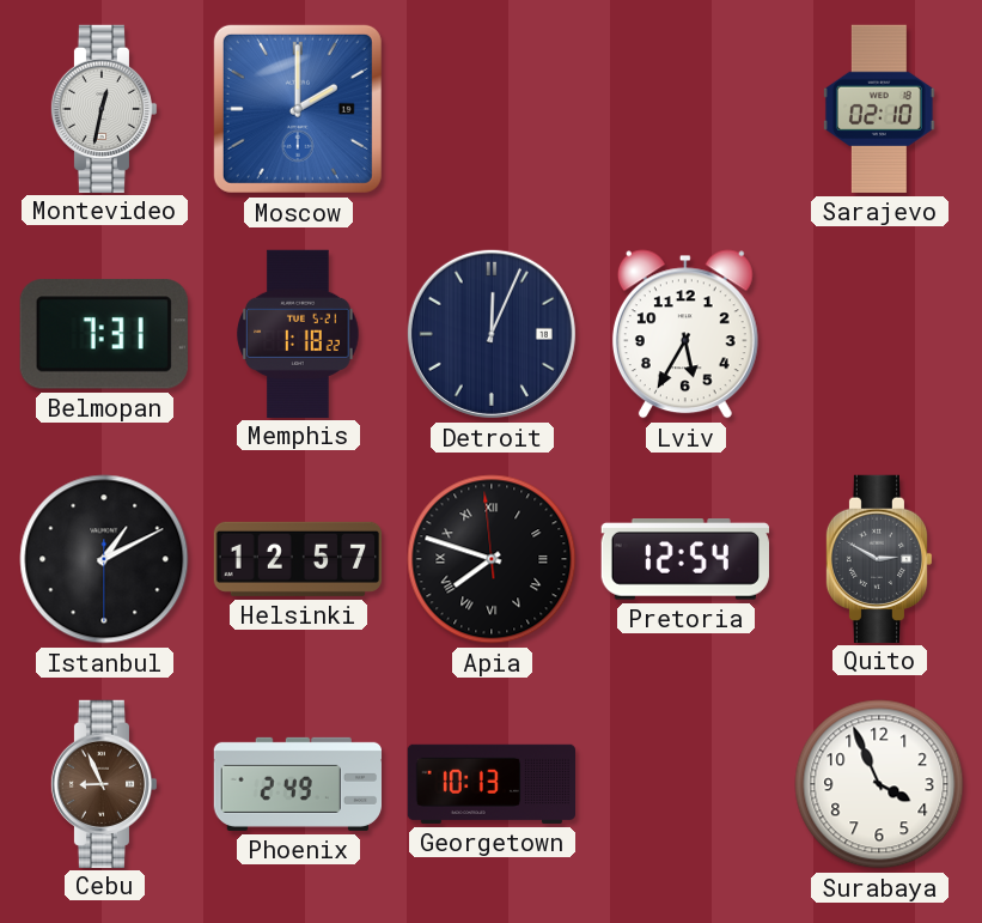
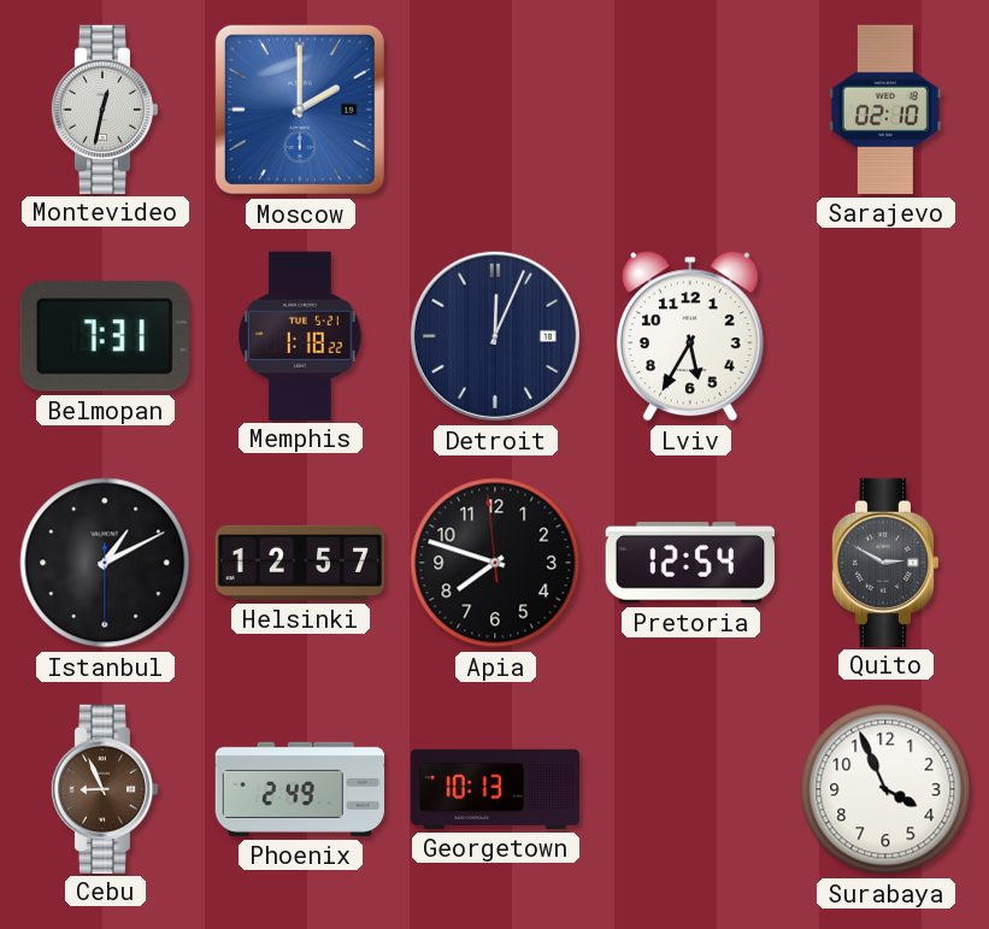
Apia numerals: Roman -> Arabic (495, 563)
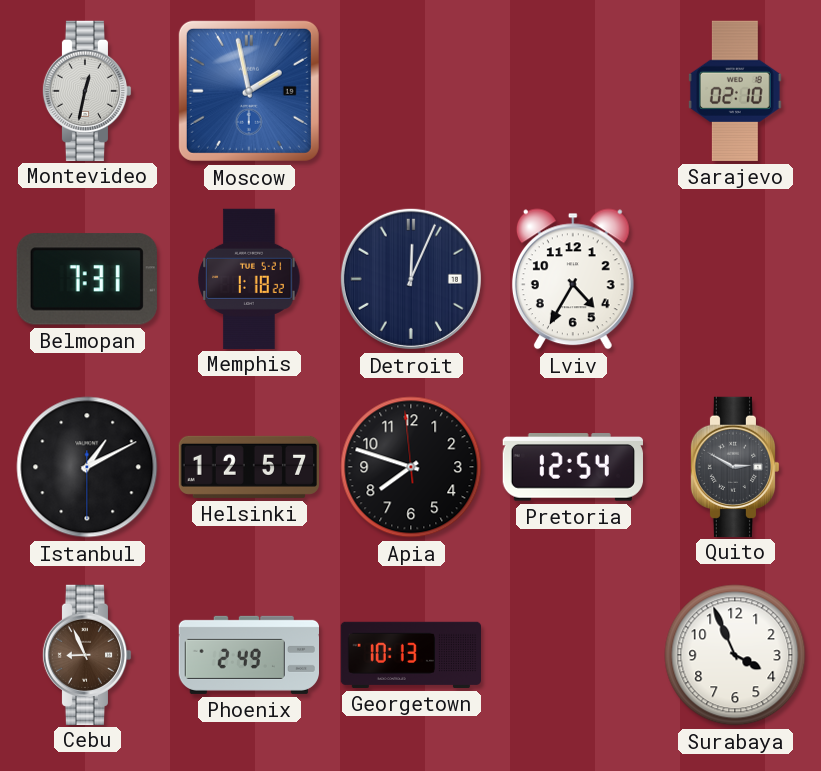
Moscow: 2:00 -> 1:58 (249, 91)
Lviv: 5:35 -> 4:35 (573, 279)
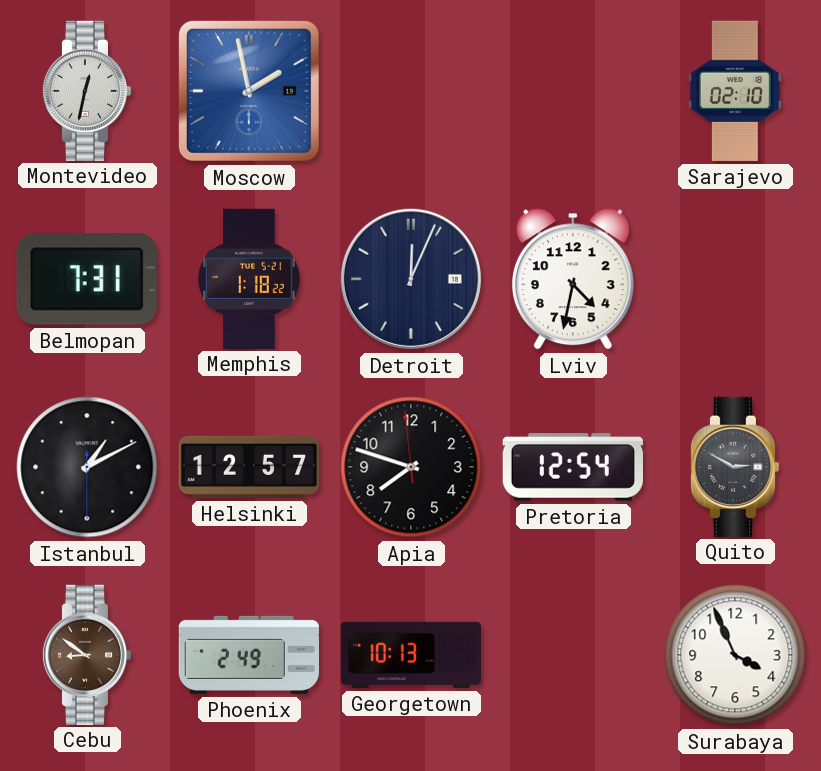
Lviv: 4:35 -> 4:32 (573, 279)
Cebu: 8:56 -> 8:51 (87, 654)
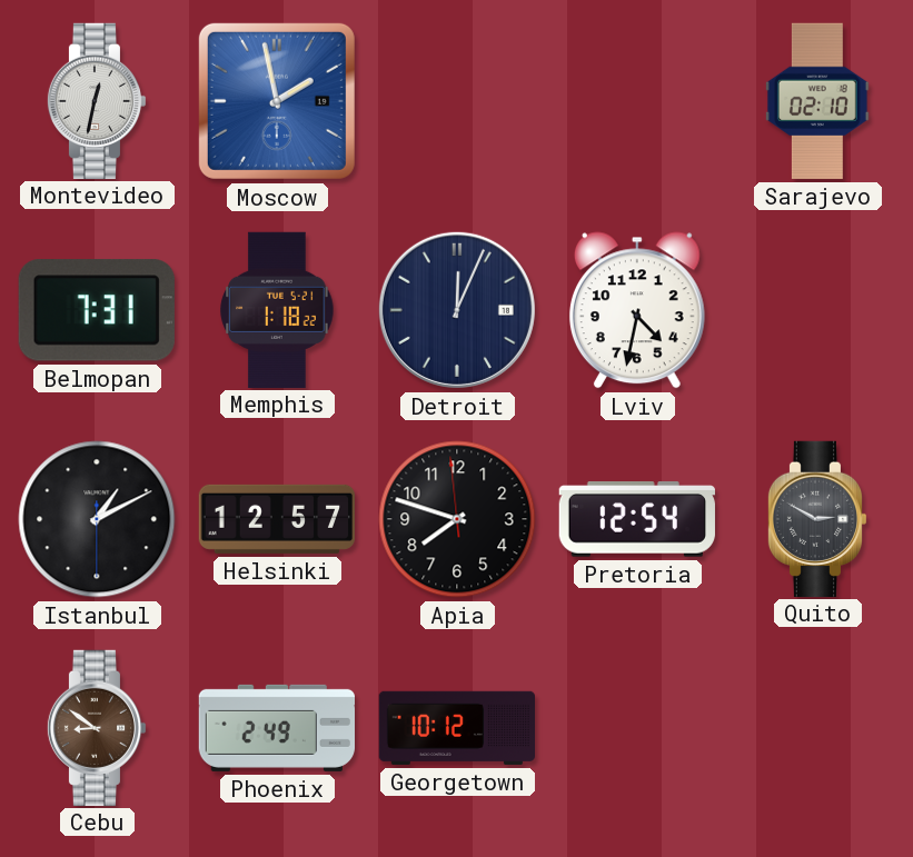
Georgetown: 10:13 -> 10:12 (456, 728)
Surabaya: 3:56 -> none (735, 655)
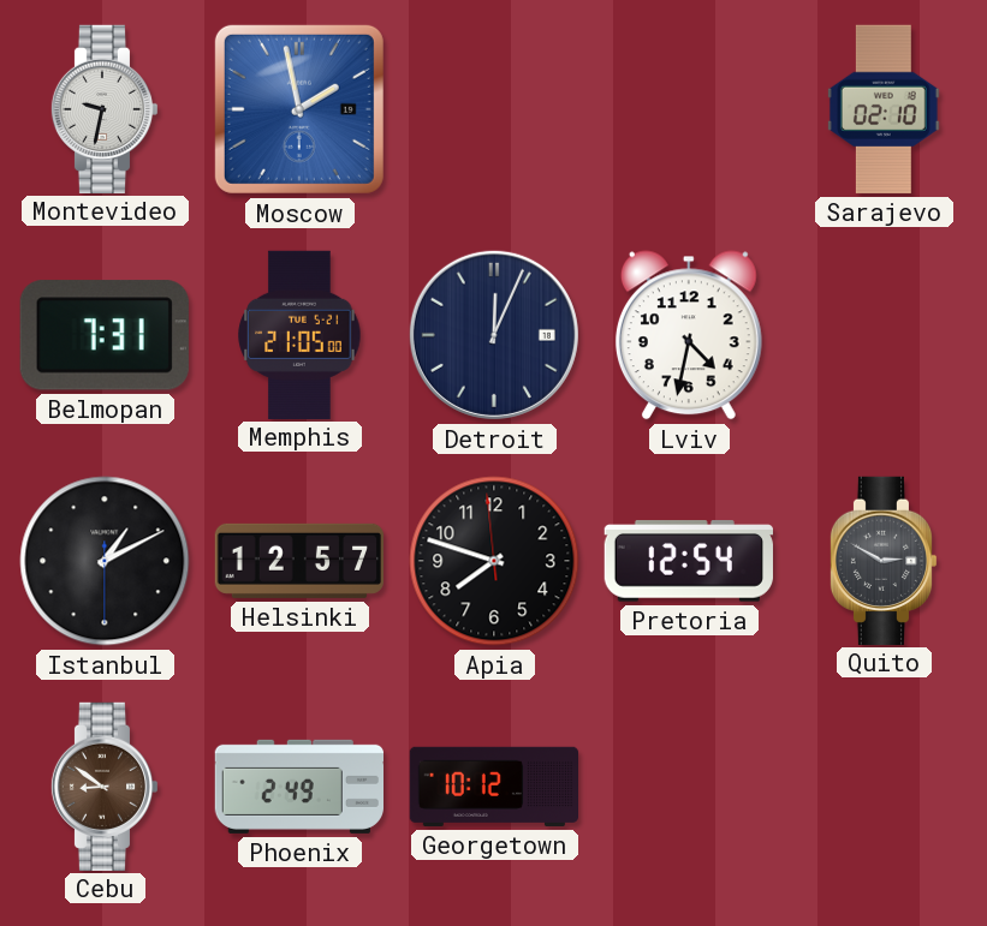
Montevideo: 12:32 -> 9:32 (105, 108)
Memphis: 1:18 -> 21:05 (299, 334)
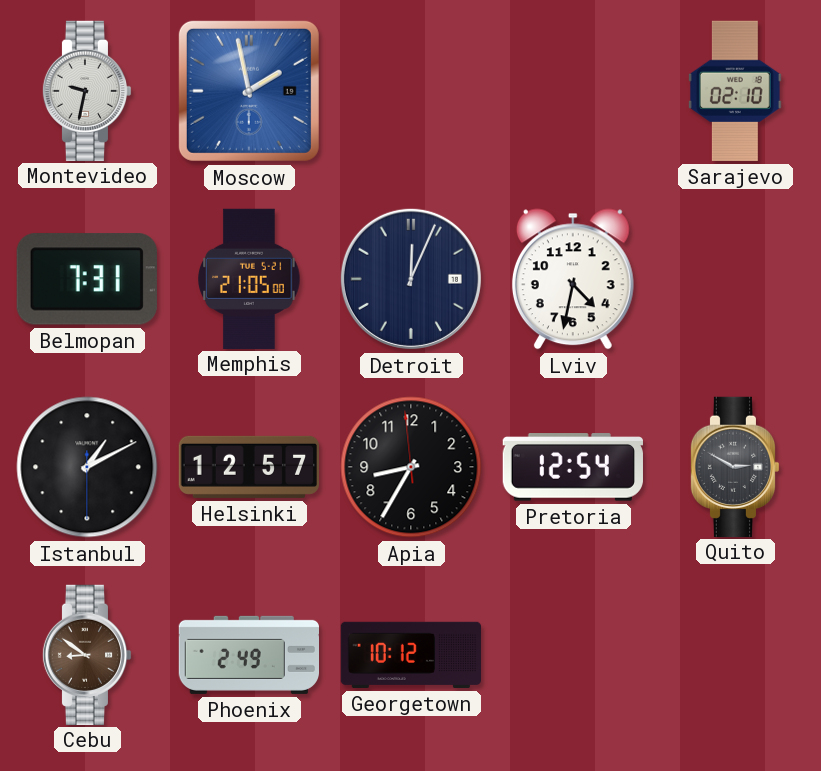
Apia: 7:47 -> 8:34 (411, 467)
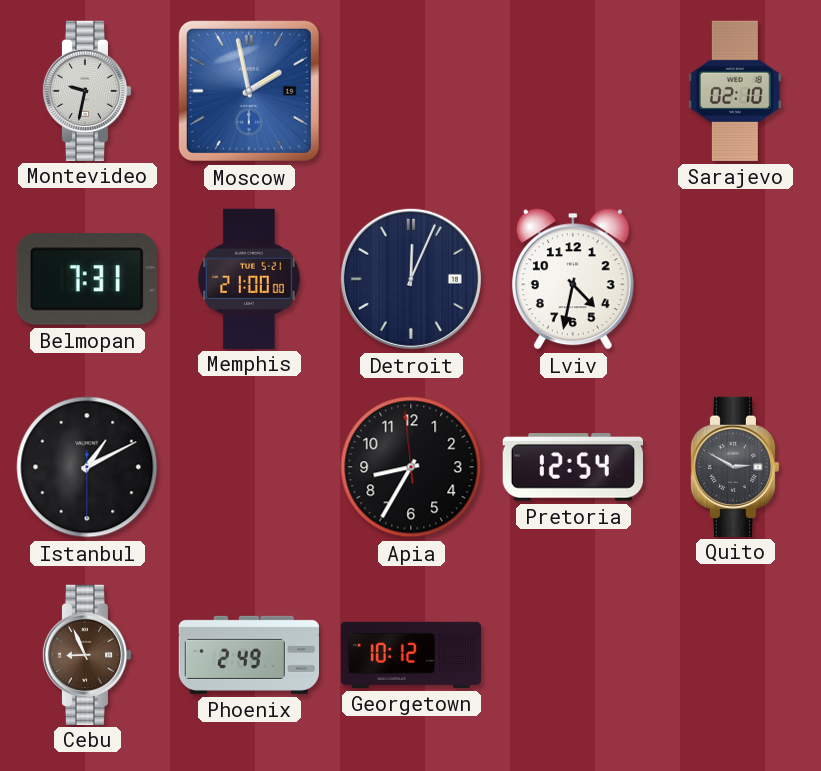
Memphis: 21:05 -> 21:00 (249, 278)
Helsinki: 12:57 -> none (248, 467)
Cebu: 8:51 -> 8:56 (87, 654)
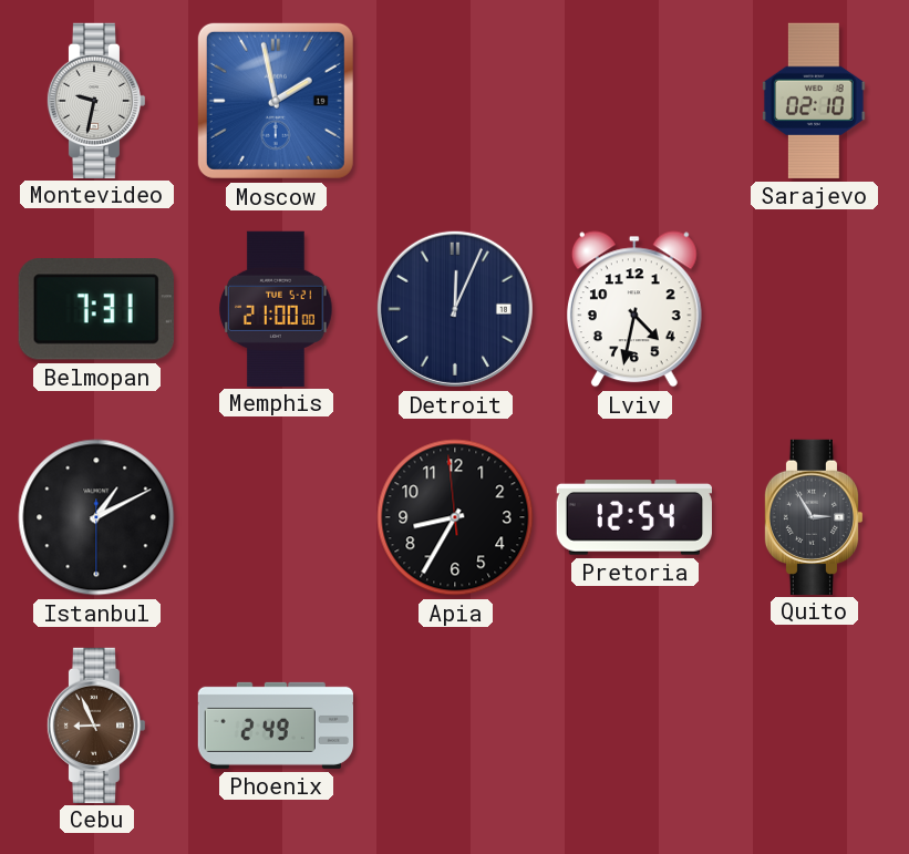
Quito: 2:50 -> 2:55 (814, 516)
Georgetown: 10:12 -> none (410, 655)
